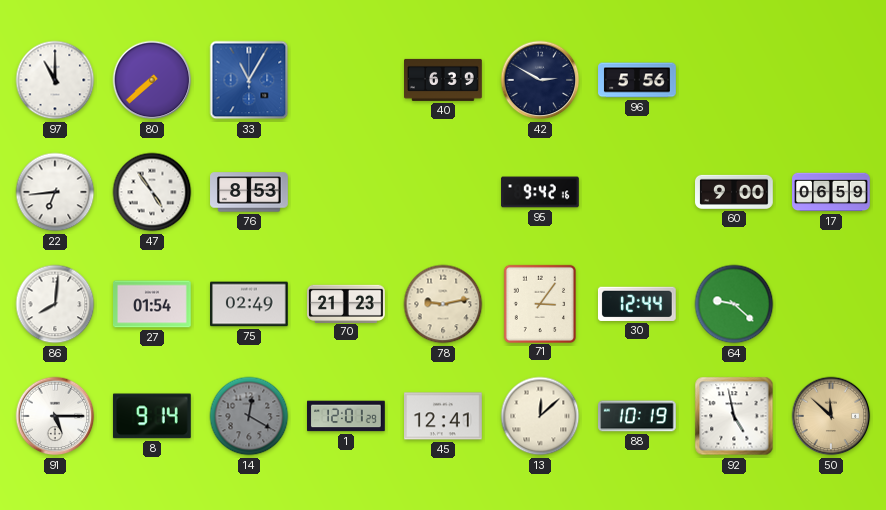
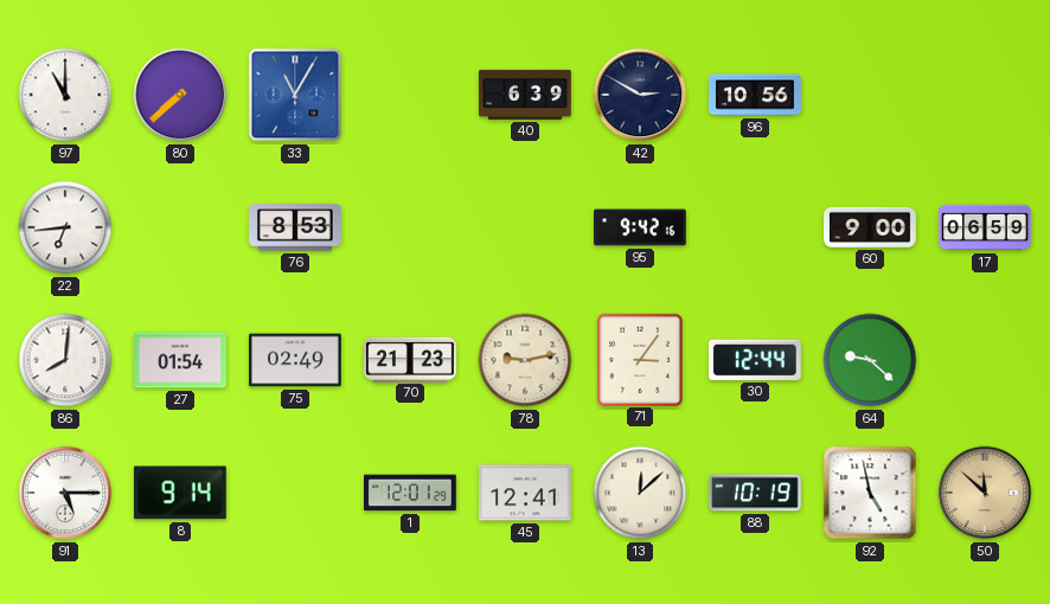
96: 5:56 -> 10:56 (755, 95)
47: 4:54 -> none (152, 192)
14: 12:20 -> none (249, 416)
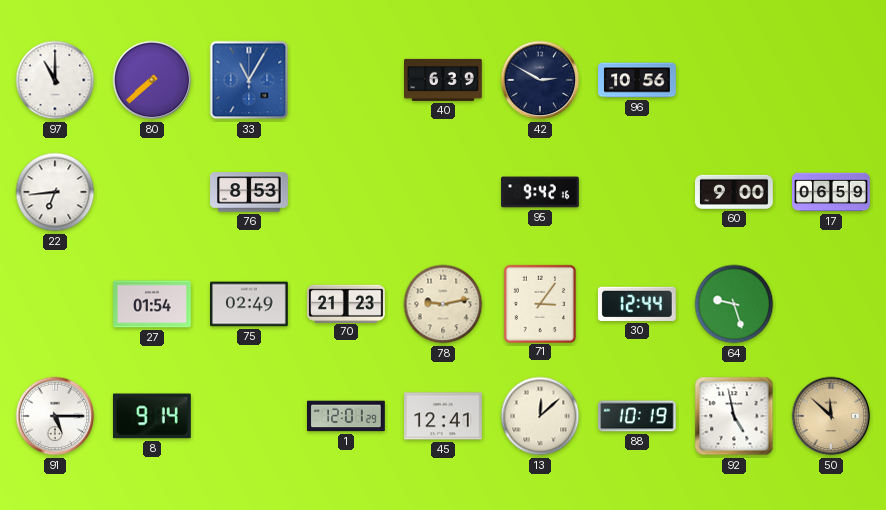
86: 8:01 -> none (65, 360)
64: 9:22 -> 9:27 (734, 304)
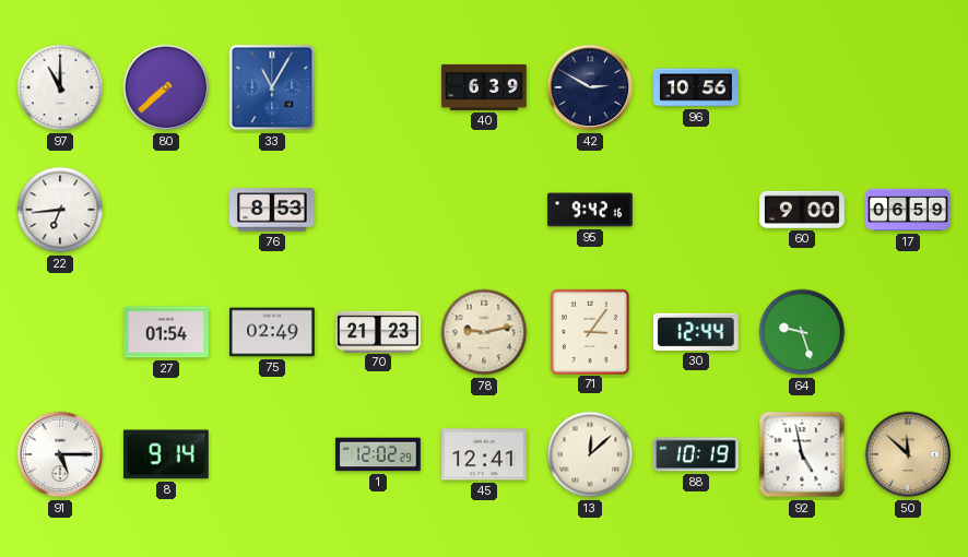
1: 12:01 -> 12:02 (379, 454)
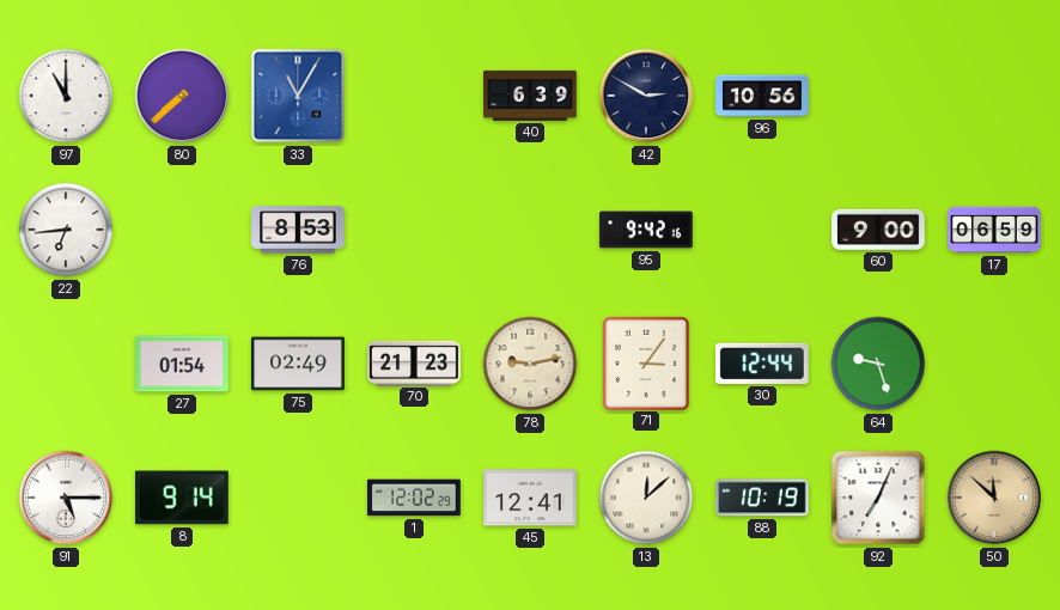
92: 4:58 -> 7:04 (878, 498)
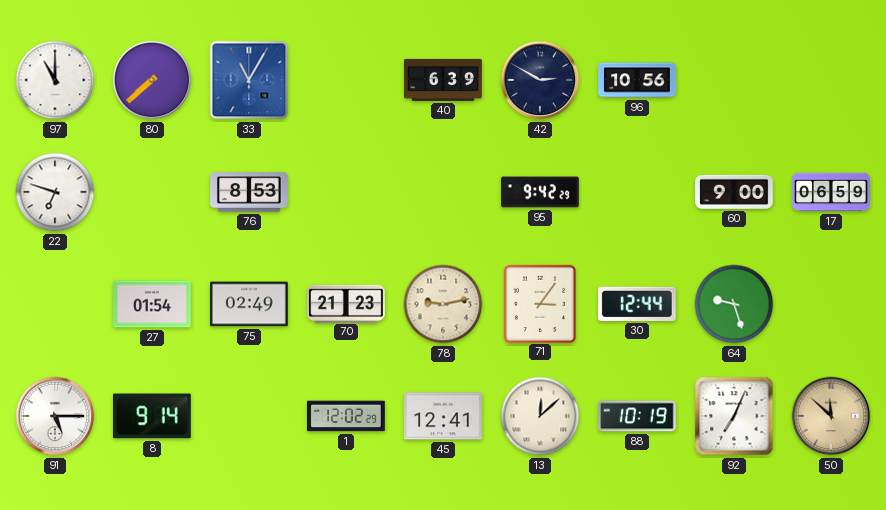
22: 6:44 -> 6:48 (55, 192)
95: 9:42:16 -> 9:42:29 (540, 192)
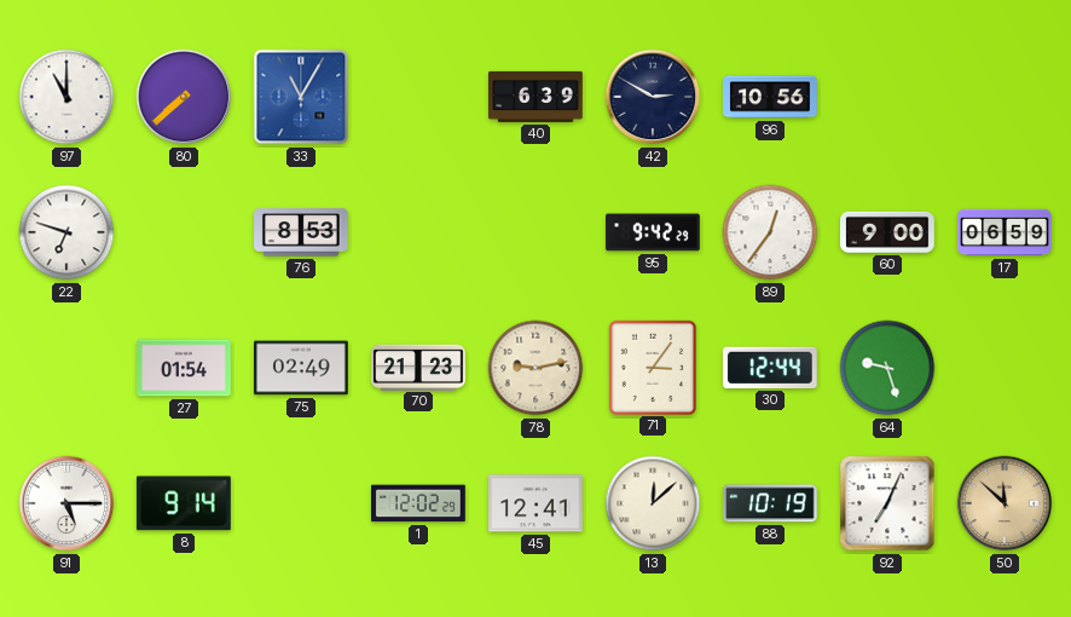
89: none -> 12:36 (770, 232)
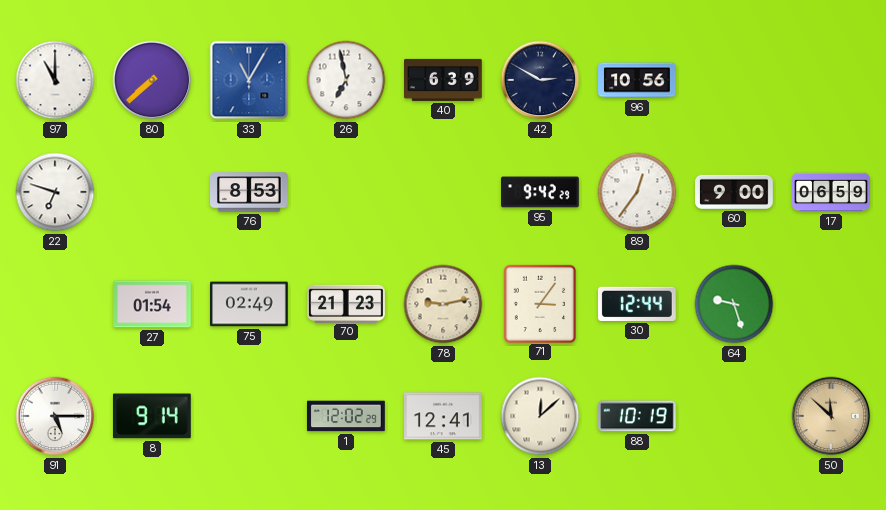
26: none -> 6:58 (346, 80)
92: 7:04 -> none (887, 503)
